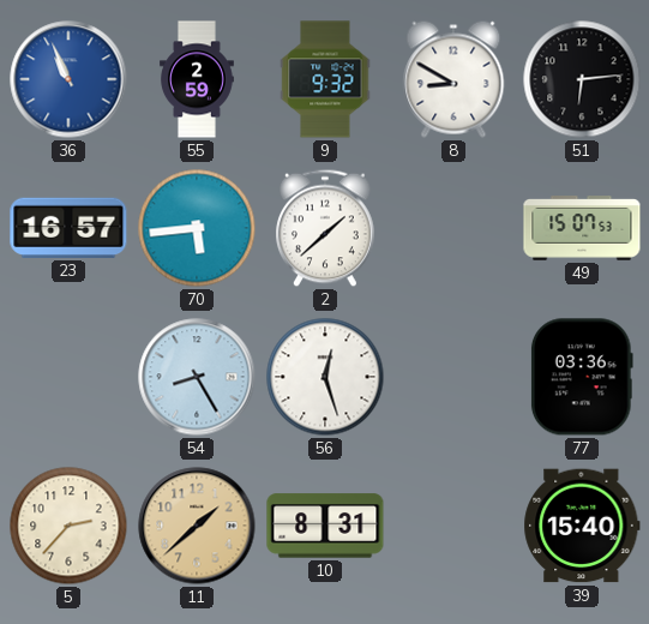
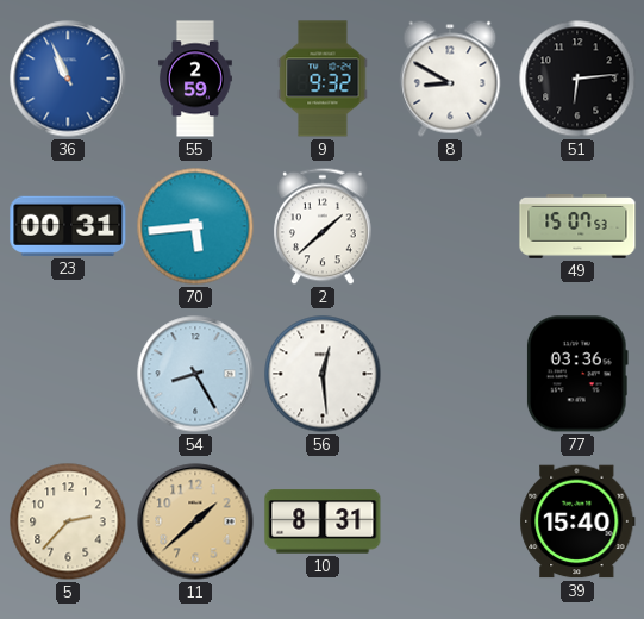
23: 16:57 -> 00:31 (68, 226)
56: 12:27 -> 12:29 (323, 374)
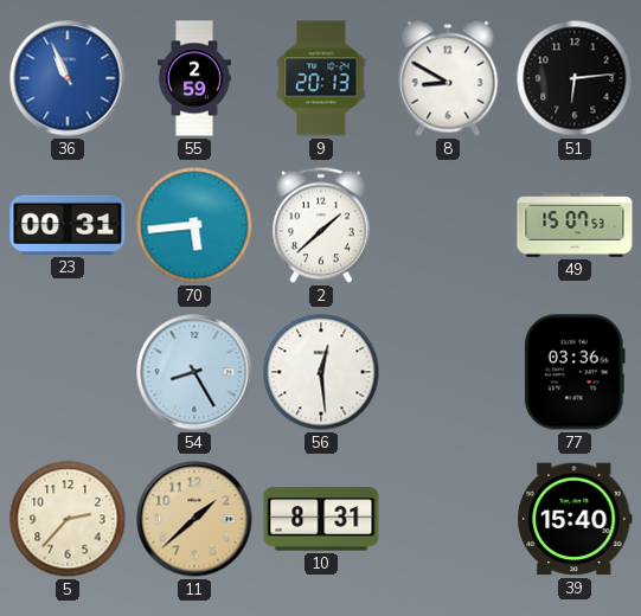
9: 9:32 -> 20:13 (321, 78)
